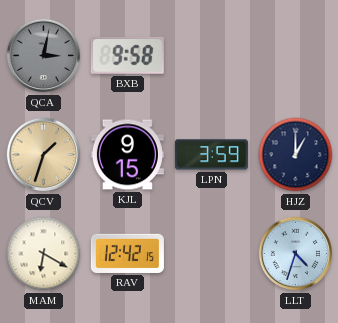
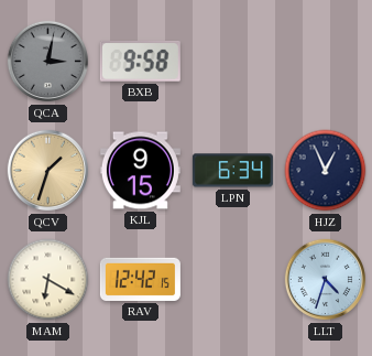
LPN: 3:59 -> 6:34 (232, 171)
HJZ: 1:00 -> 12:56 (326, 171)
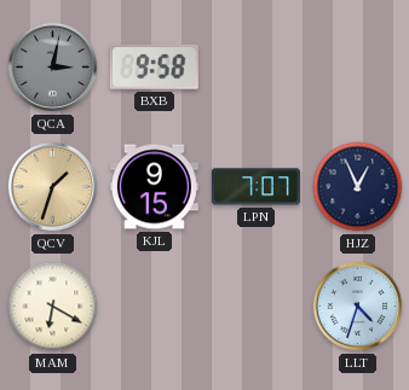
LPN: 6:34 -> 7:07 (255, 187)
RAV: 12:42 -> none (140, 279)
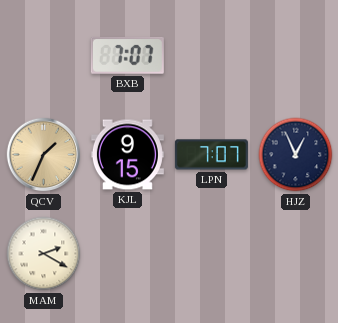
QCA: 3:02 -> none (53, 68)
BXB: 9:58 -> 7:07 (127, 55)
QCV: 1:33 -> 1:34 (44, 155)
MAM: 6:20 -> 2:20 (44, 254)
LLT: 4:33 -> none (358, 307)
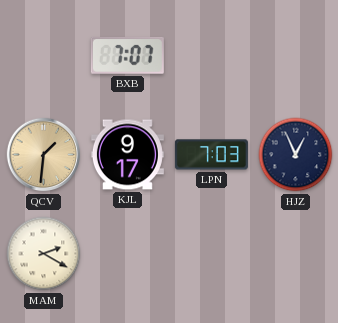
QCV: 1:34 -> 1:31 (44, 155)
KJL: 9:15 -> 9:17 (127, 155)
LPN: 7:07 -> 7:03 (211, 155)
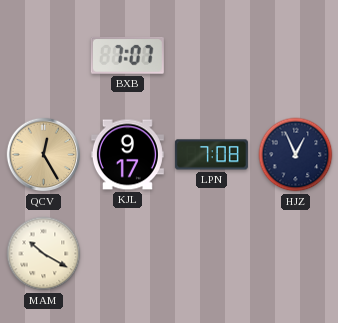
QCV: 1:31 -> 12:25 (44, 155)
LPN: 7:03 -> 7:08 (211, 155)
MAM: 2:20 -> 10:20 (44, 254)
